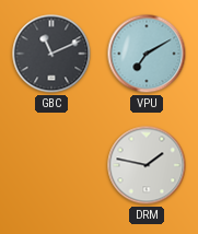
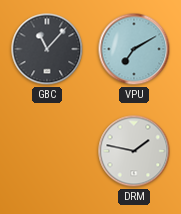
GBC: 11:11 -> 11:07 (47, 49)
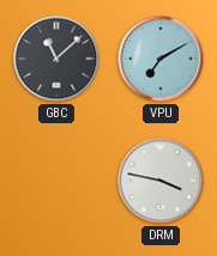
GBC: 11:07 -> 11:08 (56, 59)
DRM: 1:47 -> 3:47 (161, 181)
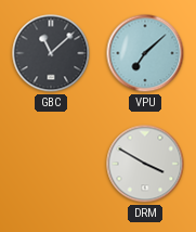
VPU: 7:10 -> 7:08 (145, 53)
DRM: 3:47 -> 3:50 (145, 164)
